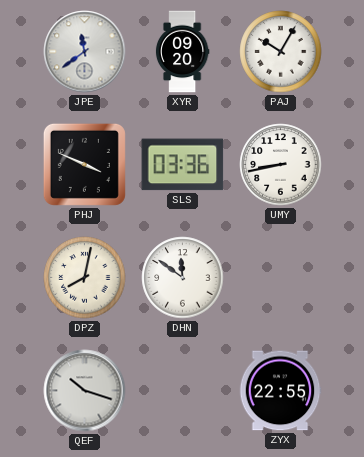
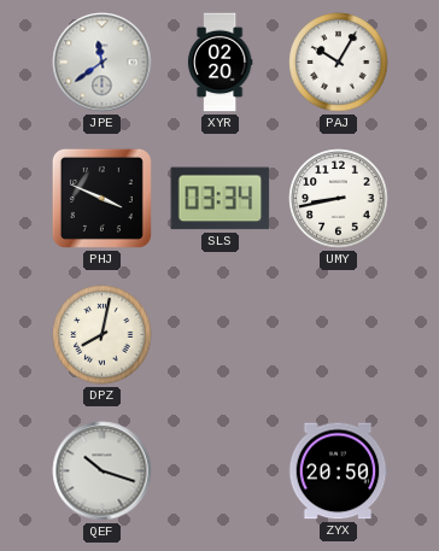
XYR: 09:20 -> 02:20 (219, 63)
SLS: 03:36 -> 03:34 (221, 199)
DHN: 11:51 -> none (183, 278)
ZYX: 22:55 -> 20:50 (338, 471)
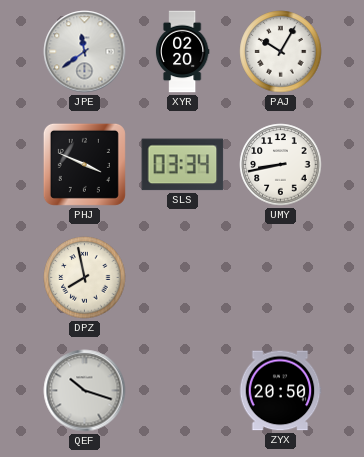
DPZ: 8:02 -> 7:58 (85, 278)
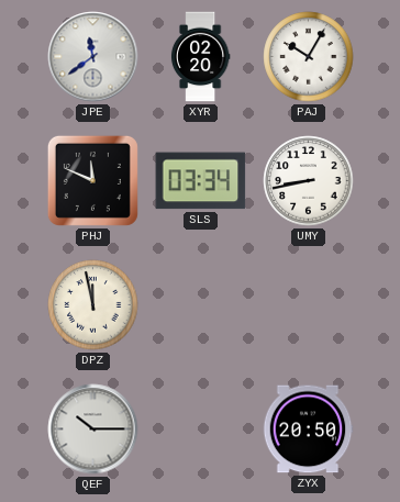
PHJ: 3:49 -> 11:49 (92, 180)
DPZ: 7:58 -> 11:58 (93, 305)
QEF: 10:18 -> 10:15 (93, 430)
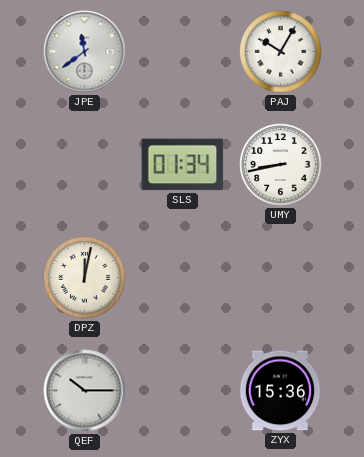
XYR: 02:20 -> none (200, 57)
PHJ: 11:49 -> none (92, 180)
SLS: 03:34 -> 01:34 (183, 165)
DPZ: 11:58 -> 12:02 (85, 278)
ZYX: 20:50 -> 15:36 (280, 391)
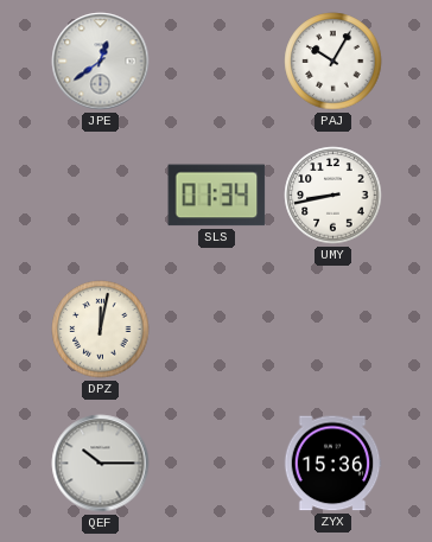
JPE: 11:39 -> 12:39 (101, 62)
